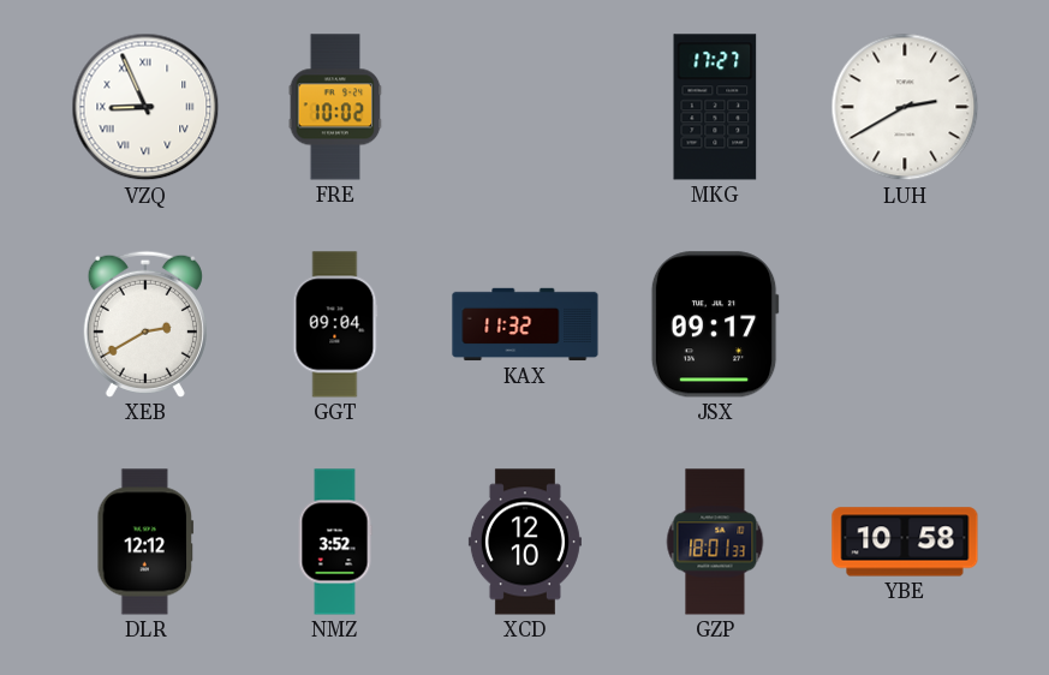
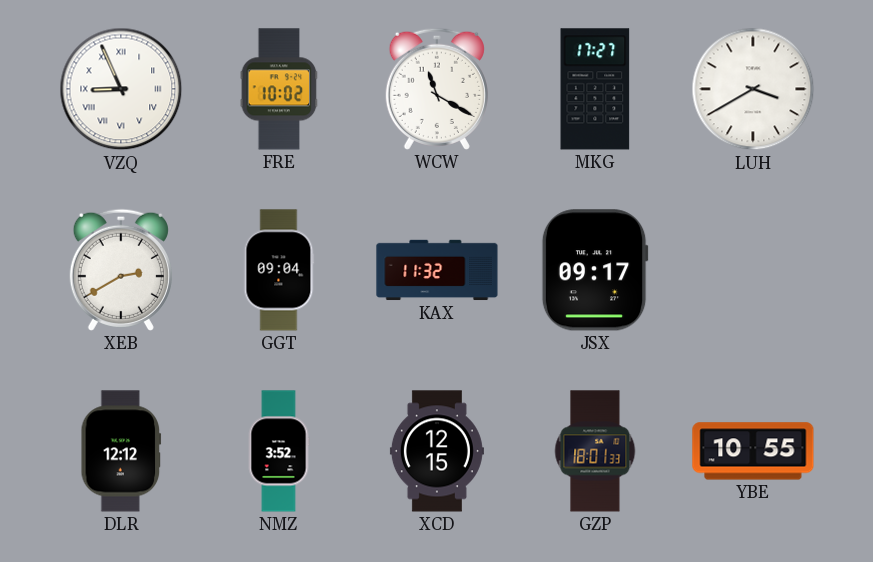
WCW: none -> 11:20 (437, 89)
LUH: 2:40 -> 3:40 (753, 89)
XCD: 12:10 -> 12:15 (437, 451)
YBE: 10:58 -> 10:55 (753, 451)
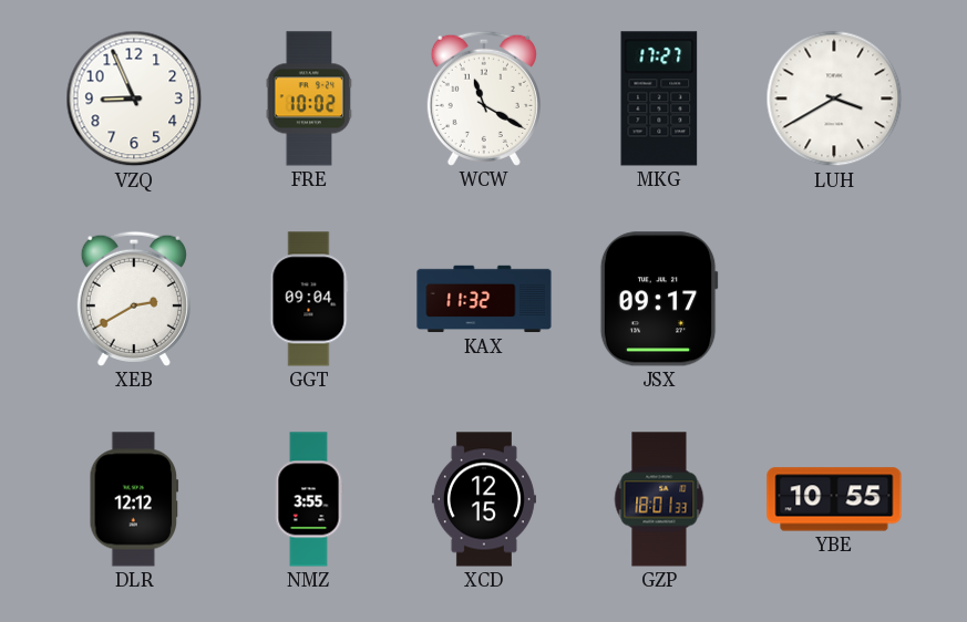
VZQ numerals: Roman -> Arabic (134, 99)
NMZ: 3:52 -> 3:55 (309, 499)
